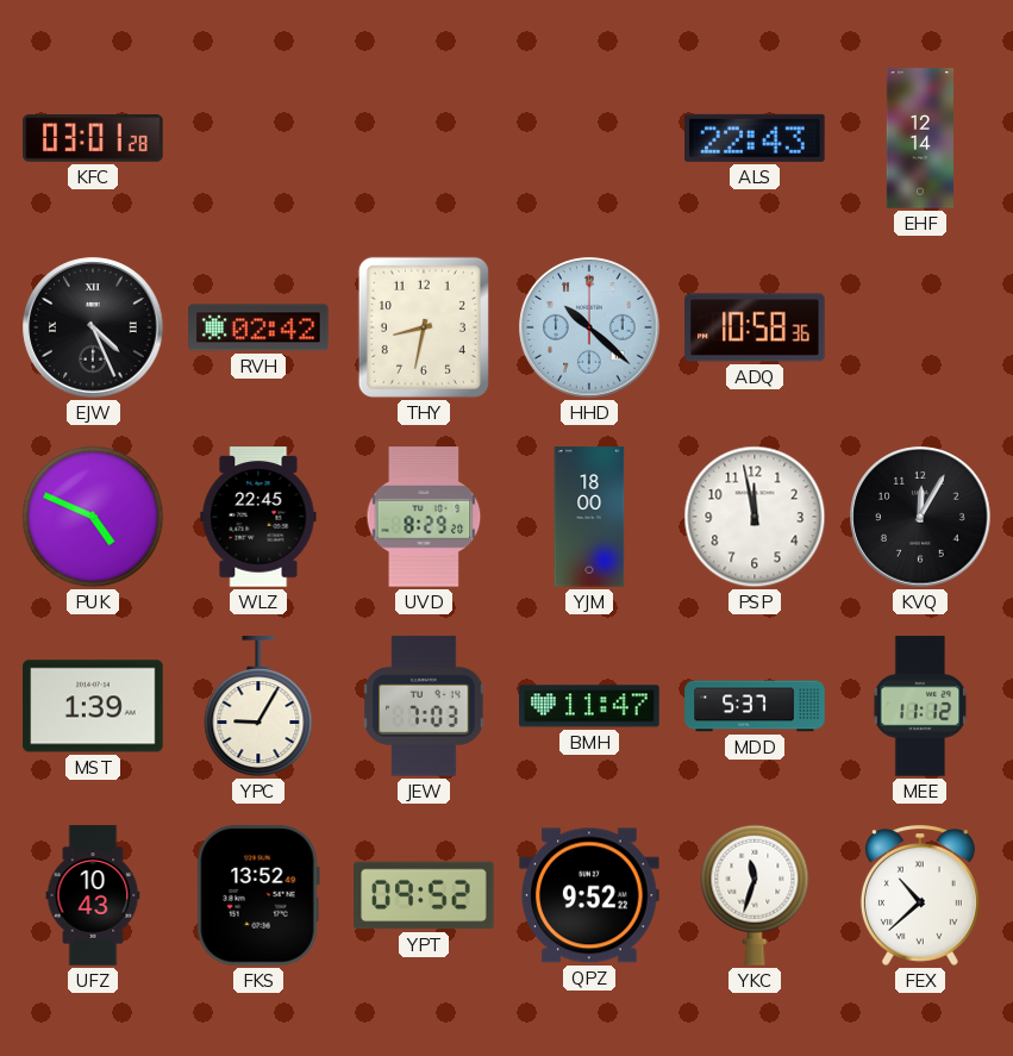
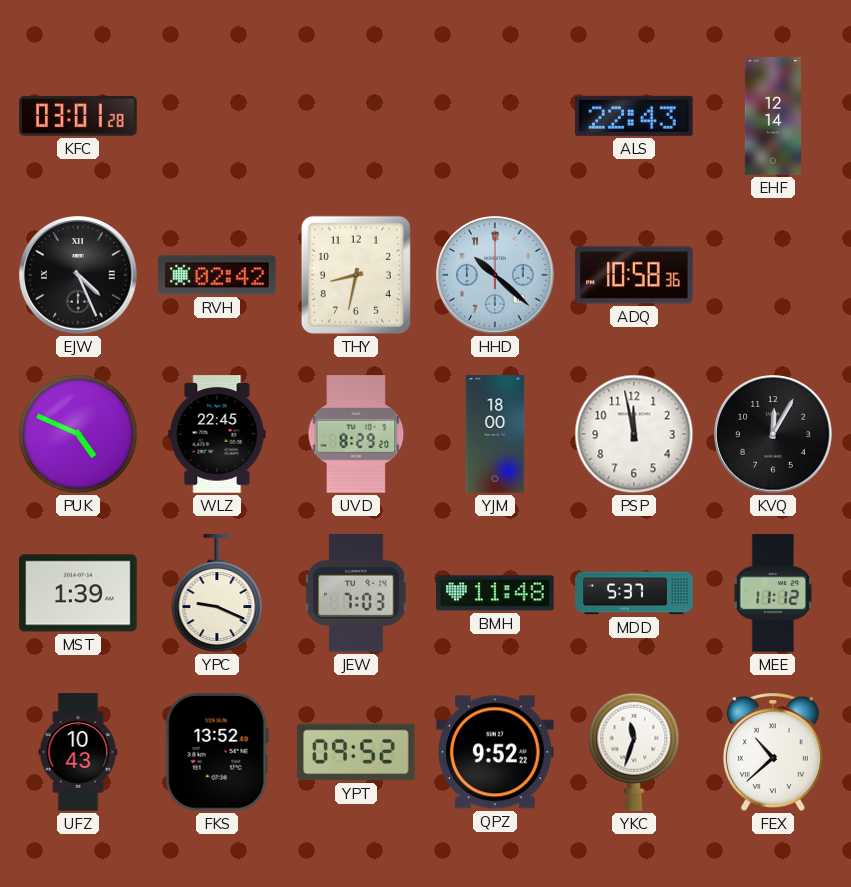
YPC: 9:05 -> 9:19 (217, 594)
BMH: 11:47 -> 11:48 (495, 593)
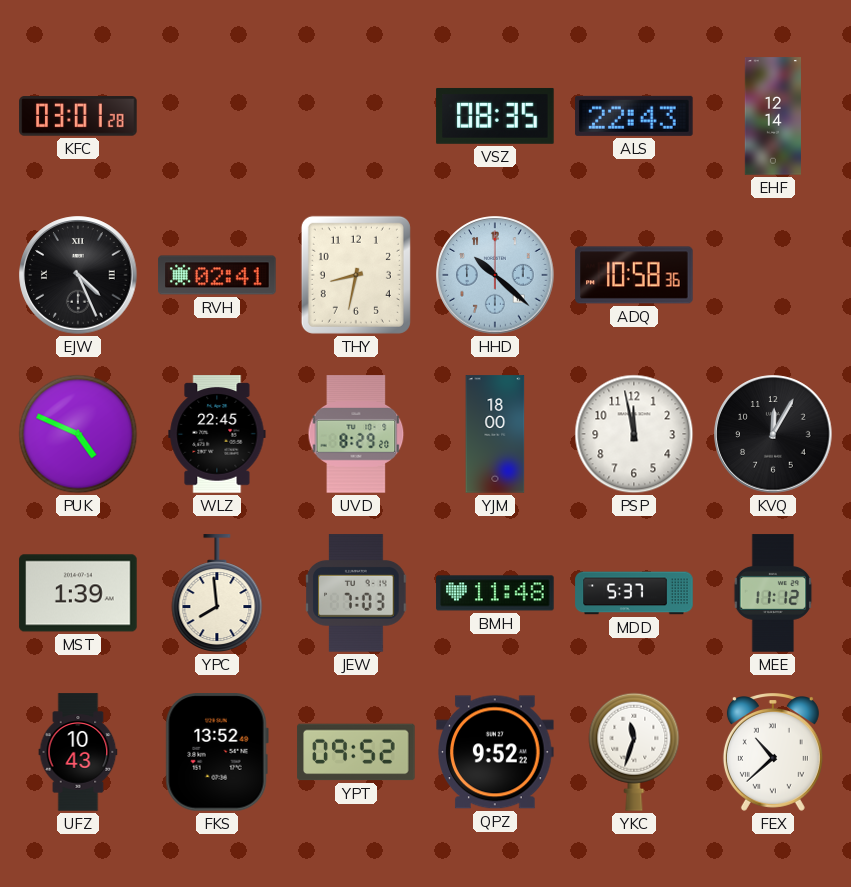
VSZ: none -> 08:35 (495, 116)
RVH: 02:42 -> 02:41 (217, 275)
YPC: 9:19 -> 7:59 (217, 594)
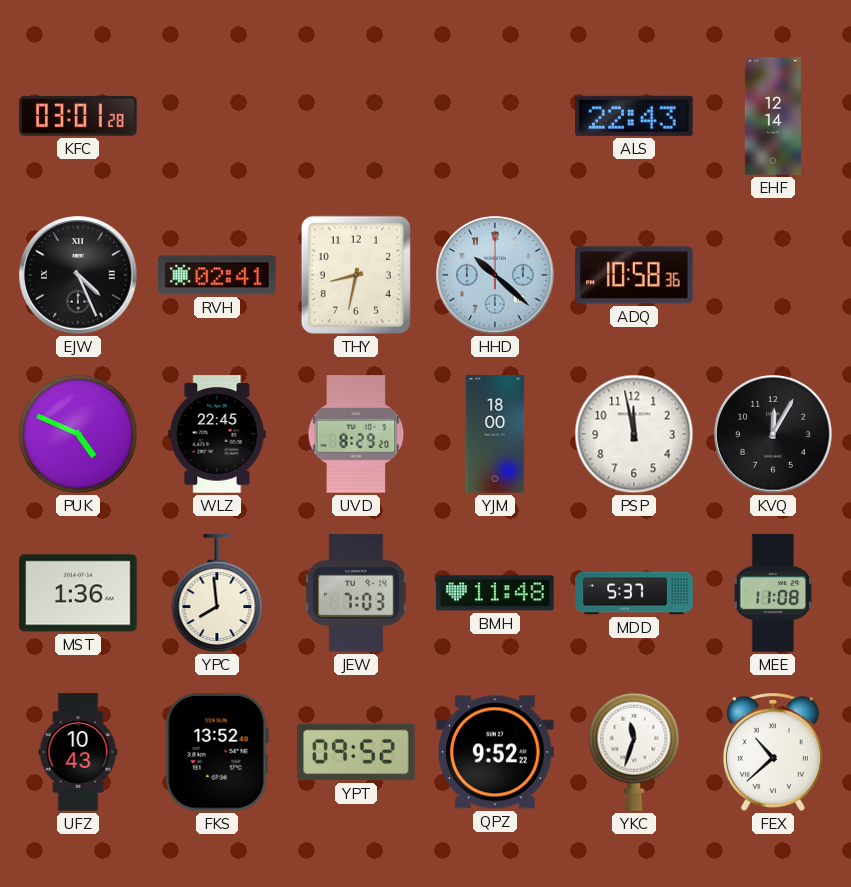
VSZ: 08:35 -> none (495, 116)
MST: 1:39 -> 1:36 (78, 593)
MEE: 11:12 -> 11:08 (773, 593)
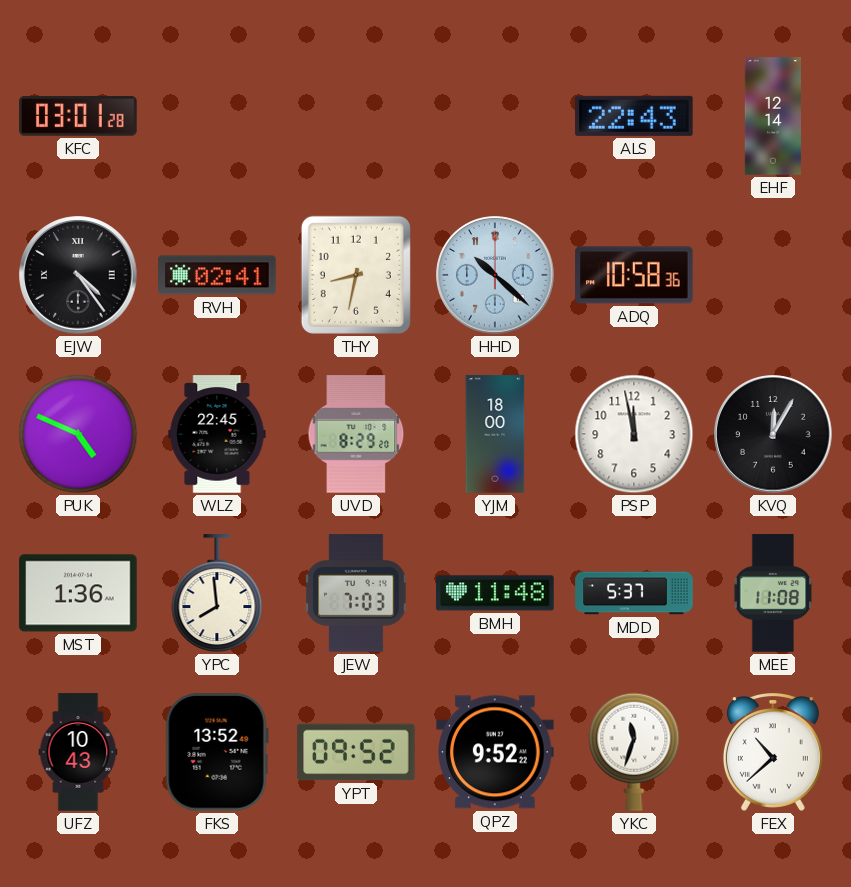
EJW: 4:26 -> 4:24 (78, 275)
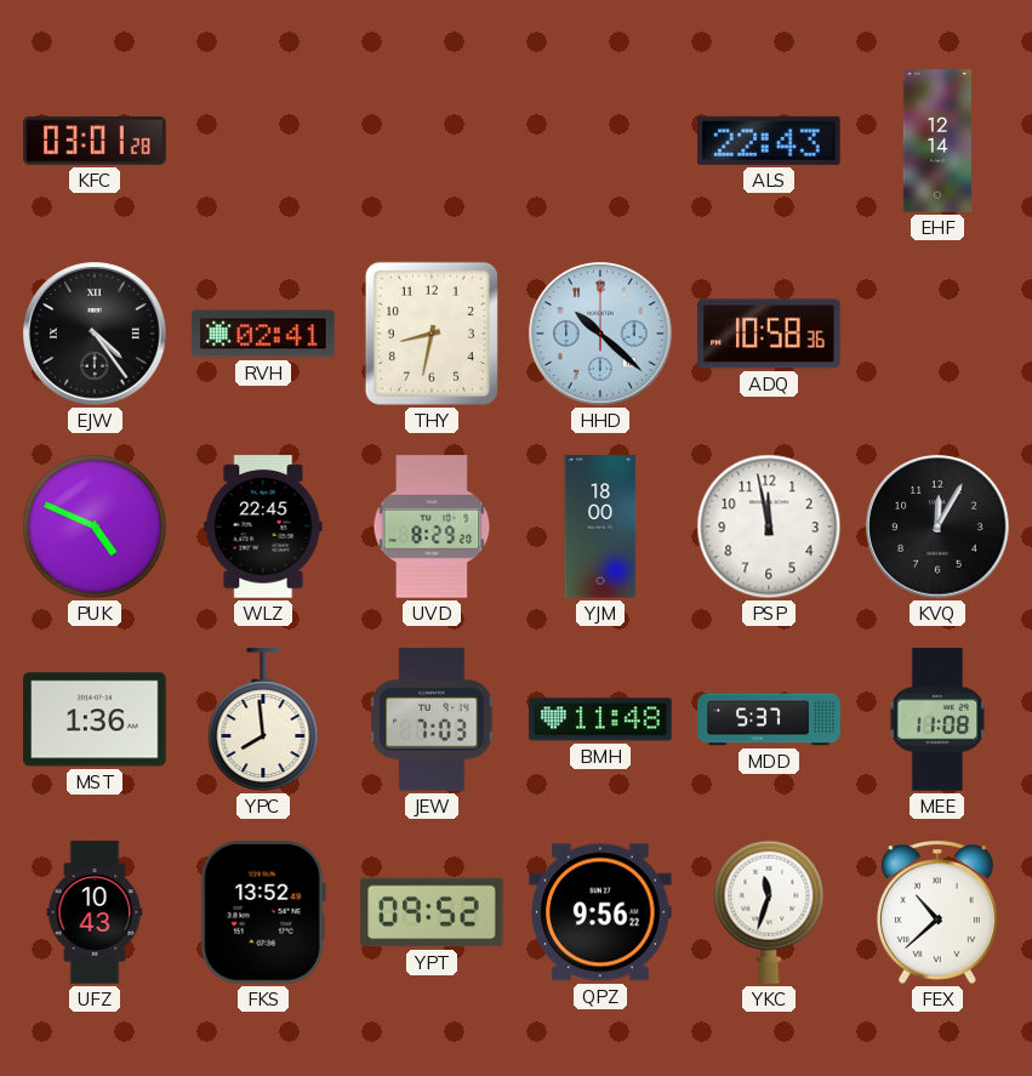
QPZ: 9:52 -> 9:56 (600, 912)
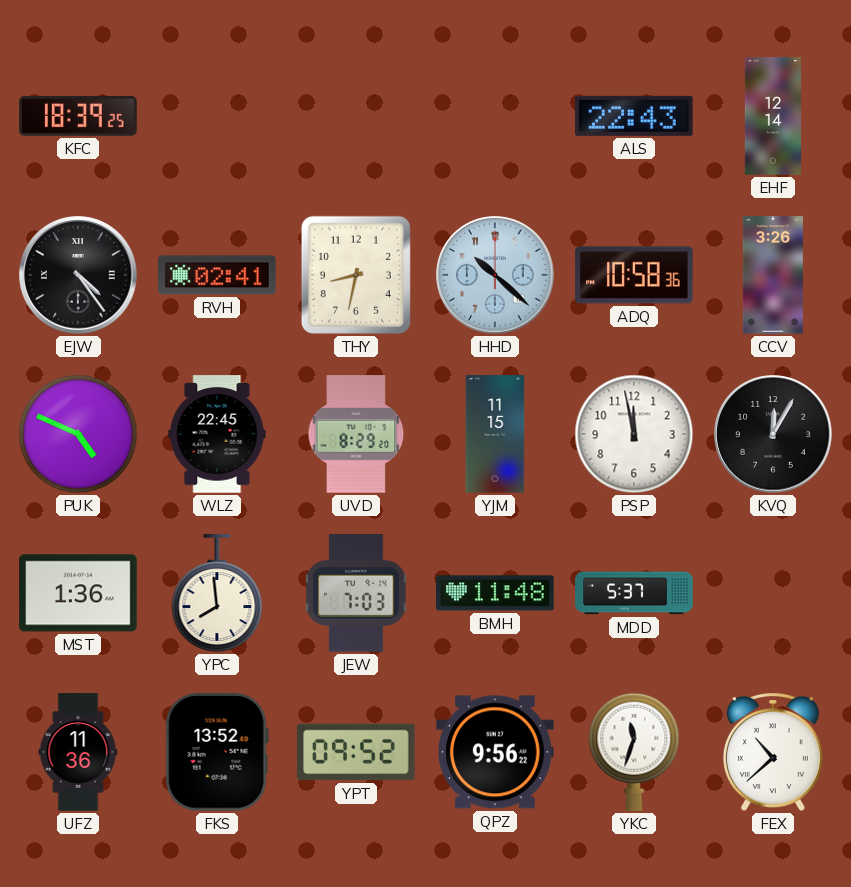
KFC: 03:01 -> 18:39 (78, 116)
CCV: none -> 3:26 (773, 275)
YJM: 18:00 -> 11:15 (495, 434)
MEE: 11:08 -> none (937, 719)
UFZ: 10:43 -> 11:36 (78, 752)
